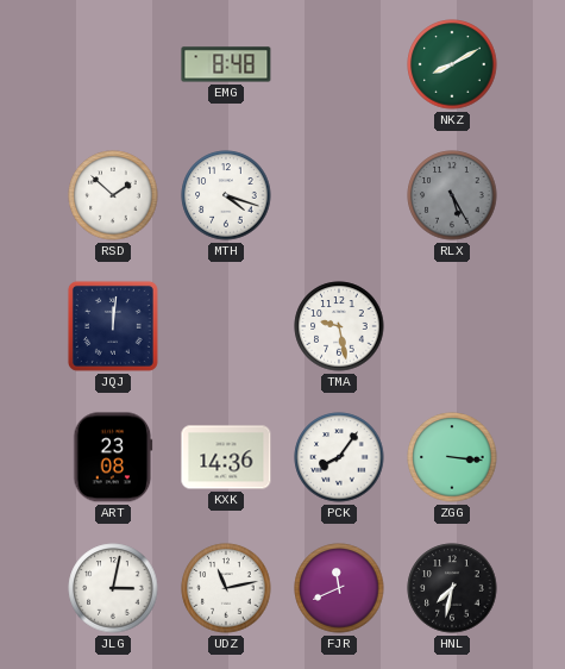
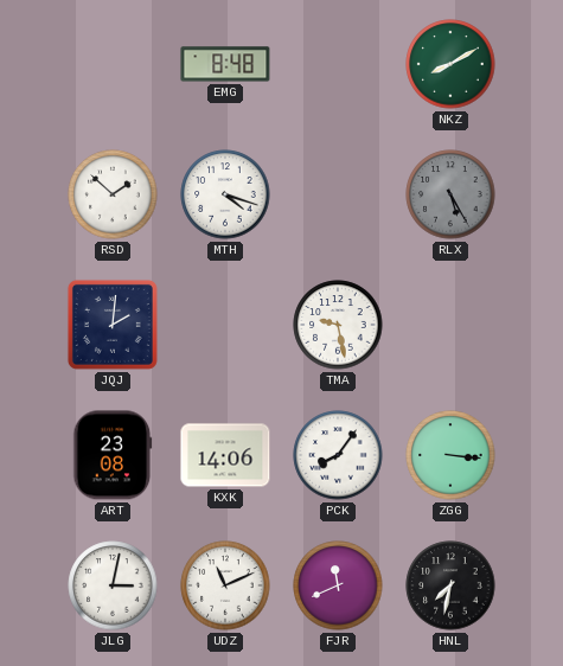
JQJ: 12:01 -> 2:01 (113, 325)
KXK: 14:36 -> 14:06 (225, 455)
UDZ: 11:13 -> 11:11 (225, 585)
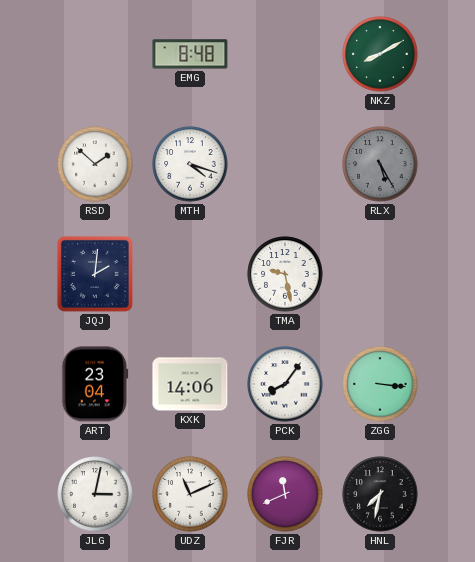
ART: 23:08 -> 23:04 (95, 384)
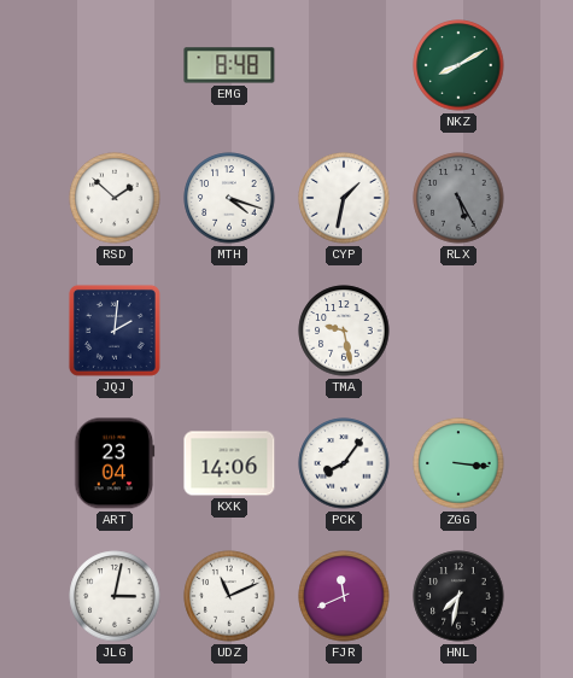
CYP: none -> 1:32 (344, 198)
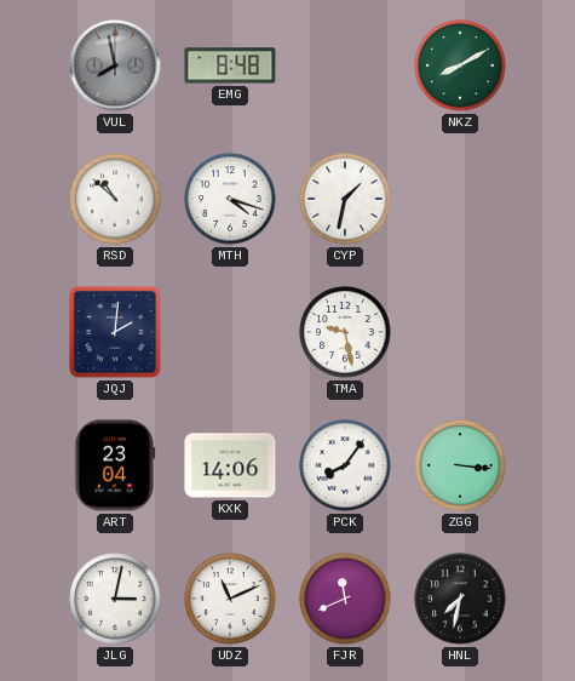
VUL: none -> 7:58 (115, 65)
RSD: 1:52 -> 10:52 (115, 199)
RLX: 5:25 -> none (458, 198)
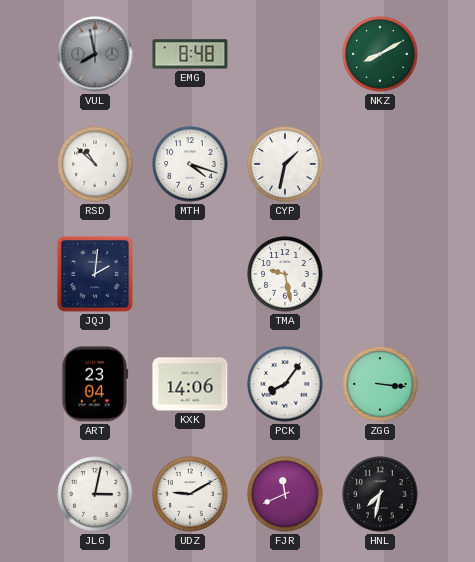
UDZ: 11:11 -> 9:10 (190, 494)
